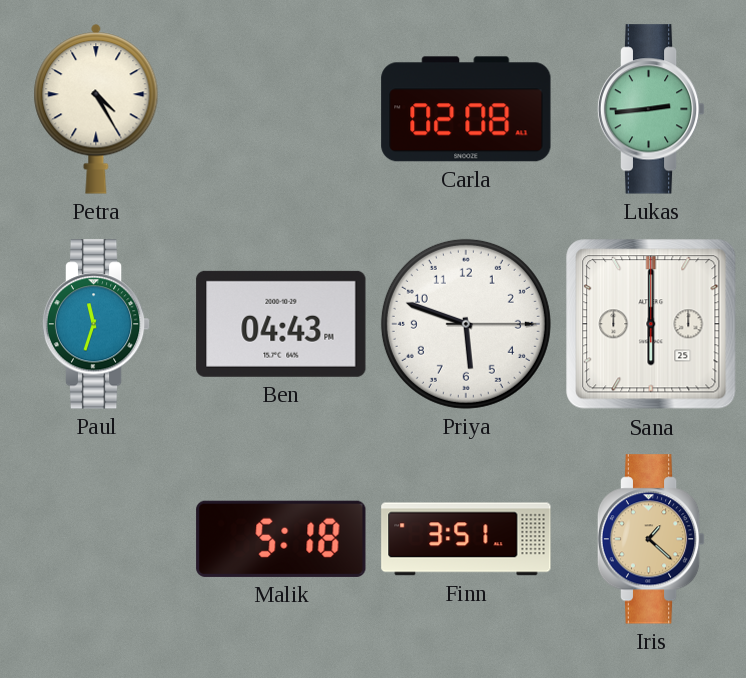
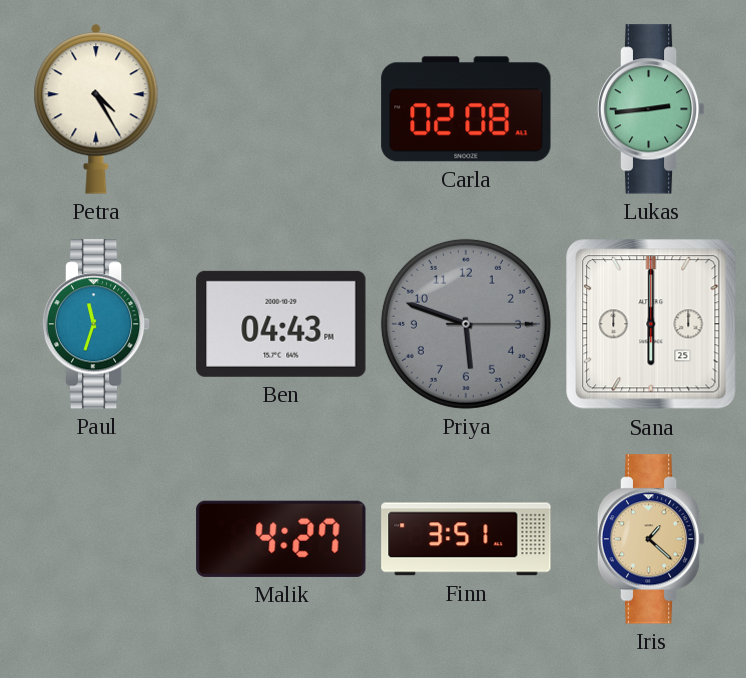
Priya dial: white -> grey (466, 324)
Malik: 5:18 -> 4:27 (281, 539)
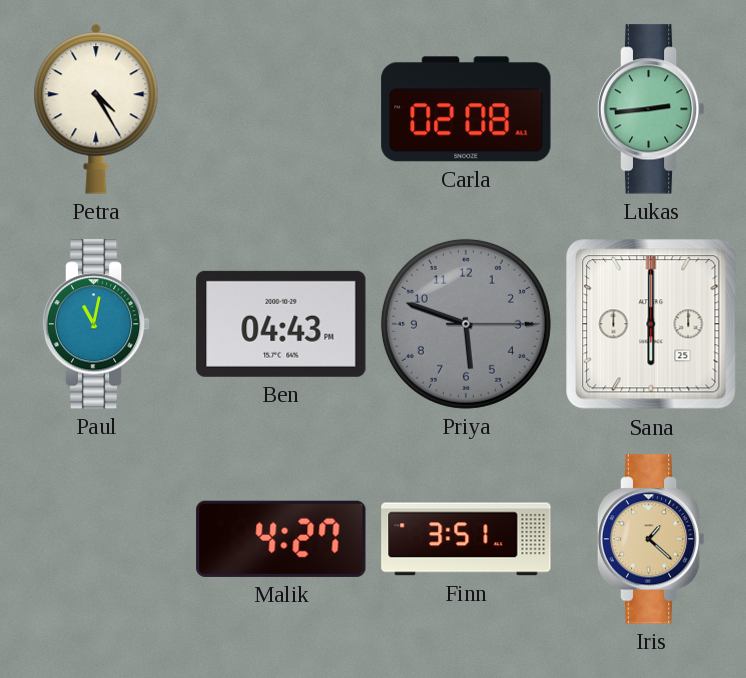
Paul: 11:33 -> 11:02 (96, 324)
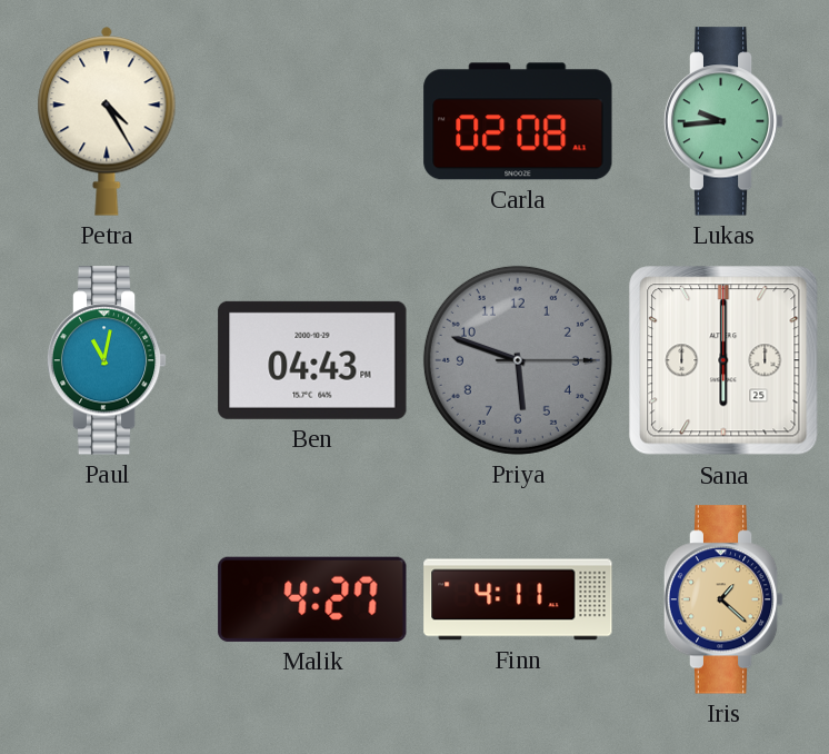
Lukas: 2:44 -> 9:44 (723, 121)
Finn: 3:51 -> 4:11 (518, 599)
